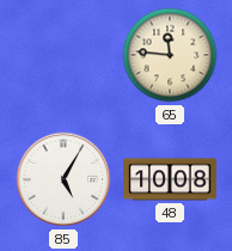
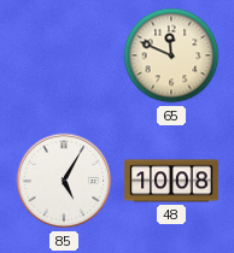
65: 11:46 -> 11:49 (171, 55)
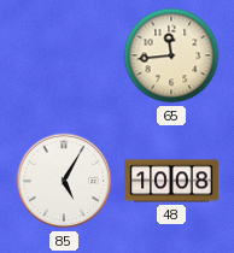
65: 11:49 -> 11:44 (171, 55)
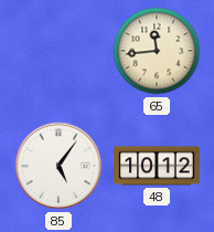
85: 5:05 -> 5:06 (58, 166)
48: 10:08 -> 10:12 (157, 166)
